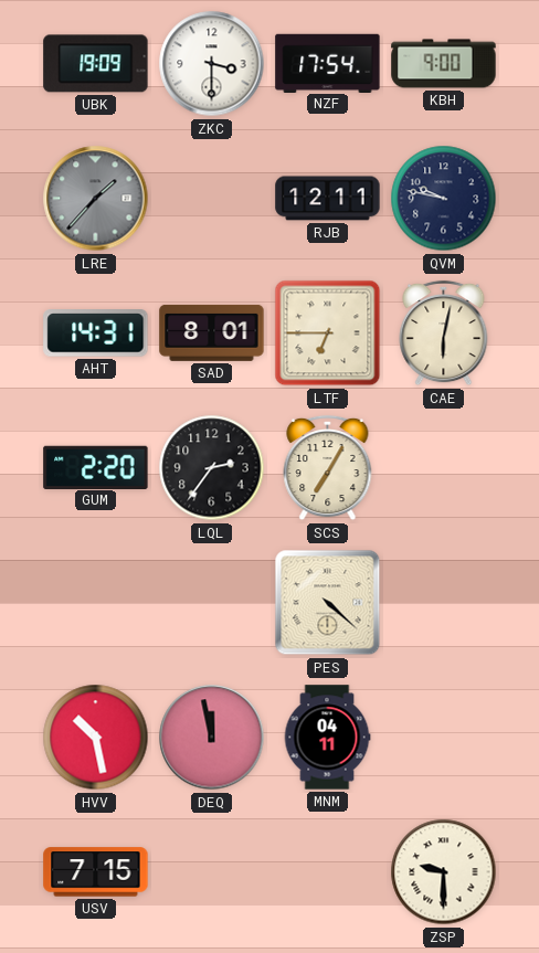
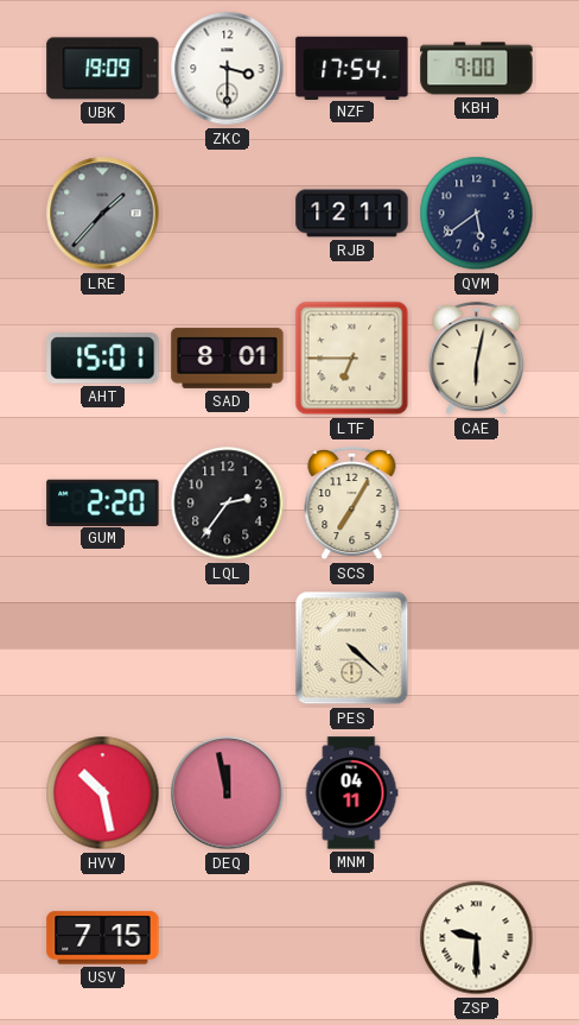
QVM: 9:47 -> 5:39 (477, 214)
AHT: 14:31 -> 15:01 (103, 359)
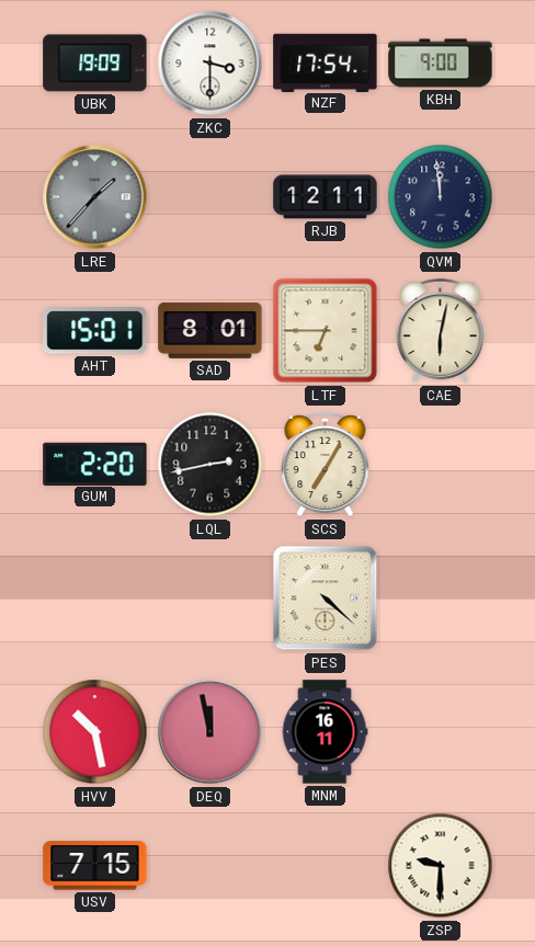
QVM: 5:39 -> 11:59 (441, 197)
LQL: 2:36 -> 2:43 (210, 465)
MNM: 04:11 -> 16:11 (325, 732)
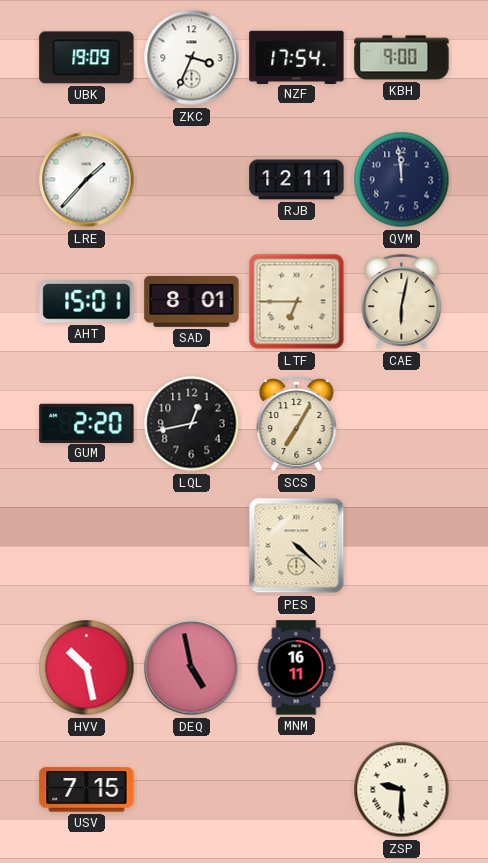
ZKC: 3:30 -> 3:34 (192, 58)
LRE dial: grey -> white (87, 180)
LQL: 2:43 -> 12:43 (192, 424)
DEQ: 11:58 -> 4:58 (192, 668)
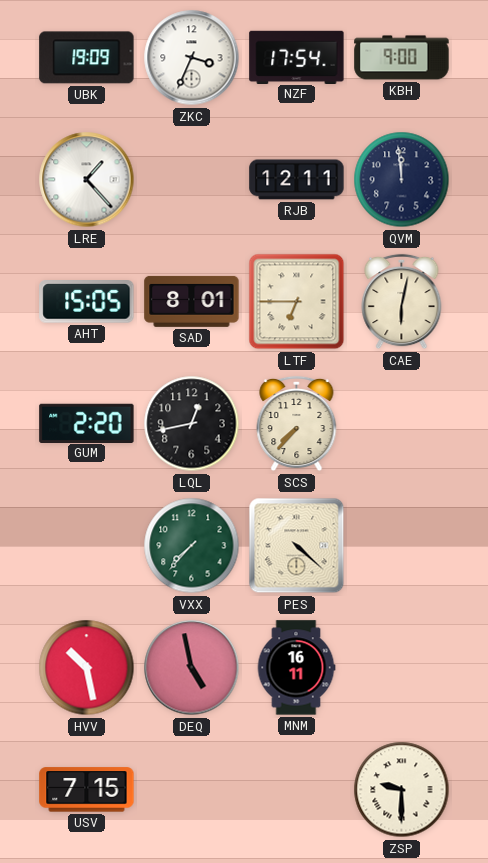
LRE: 1:37 -> 1:23 (87, 180)
AHT: 15:01 -> 15:05 (87, 302)
SCS: 7:05 -> 7:37 (297, 424)
VXX: none -> 7:37 (192, 546)
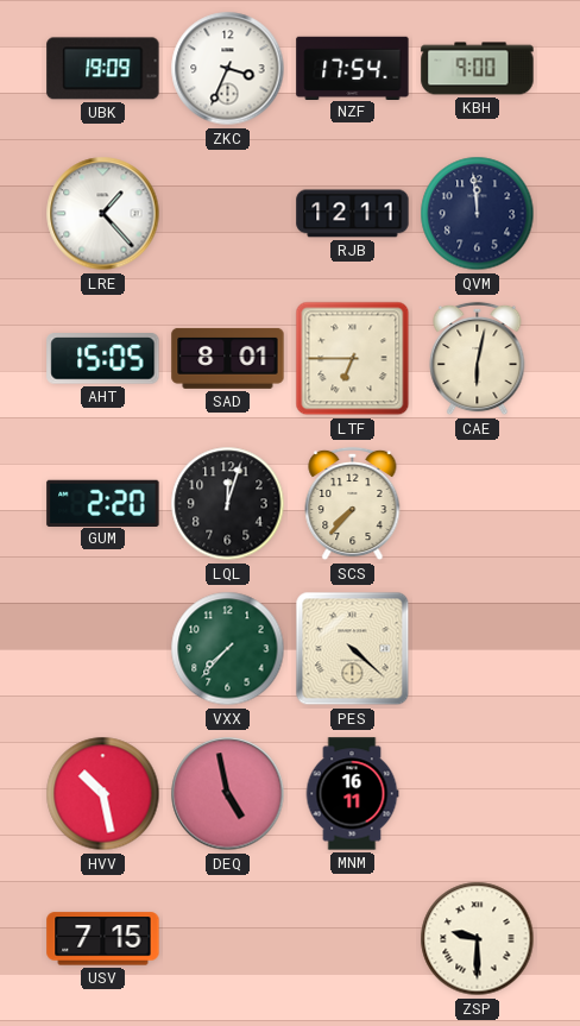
LQL: 12:43 -> 12:03 (228, 504)
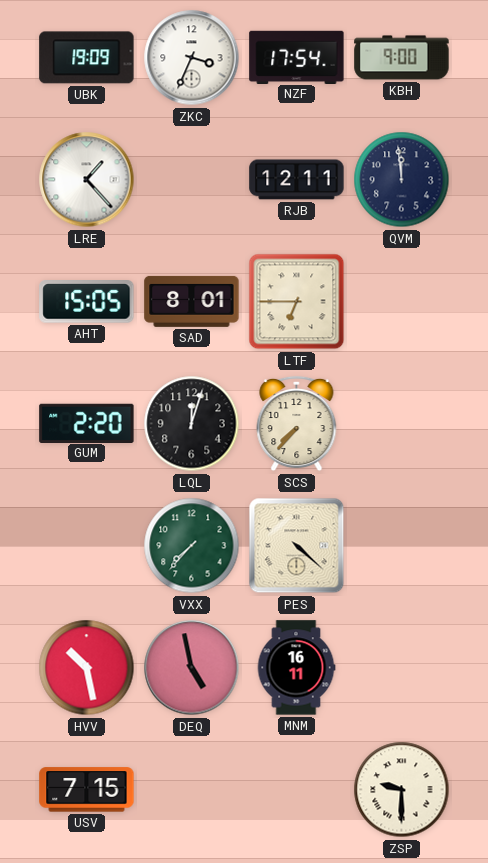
CAE: 6:02 -> none (478, 359)
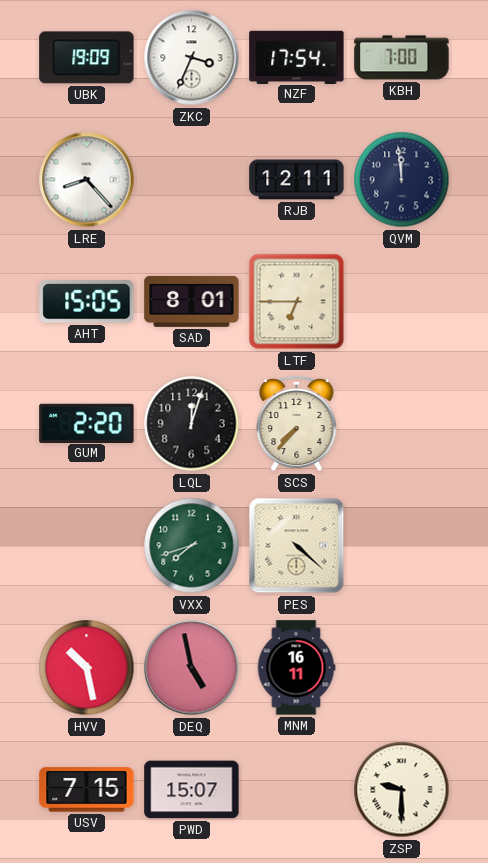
KBH: 9:00 -> 7:00 (402, 58)
LRE: 1:23 -> 8:23 (87, 180)
VXX: 7:37 -> 7:42 (192, 546)
PWD: none -> 15:07 (192, 790)
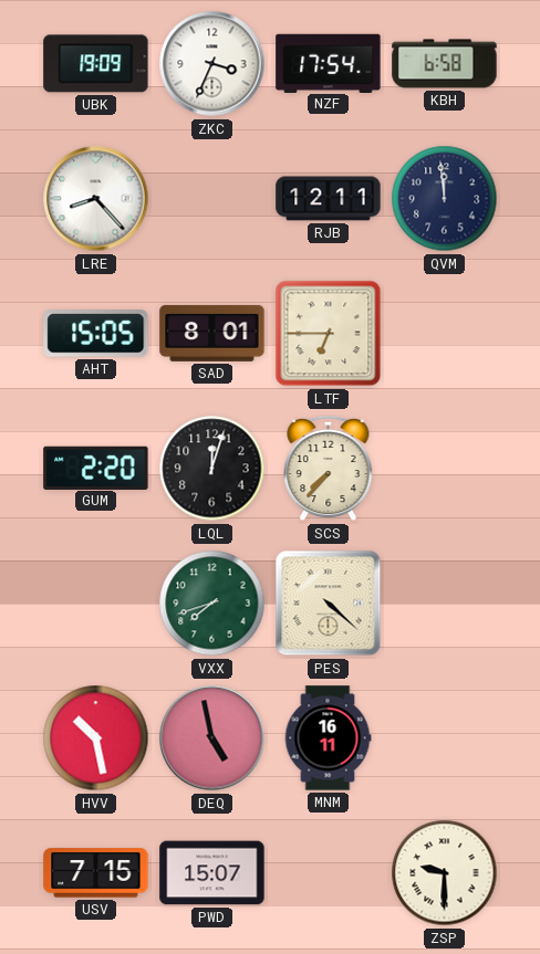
KBH: 7:00 -> 6:58 (445, 64)
